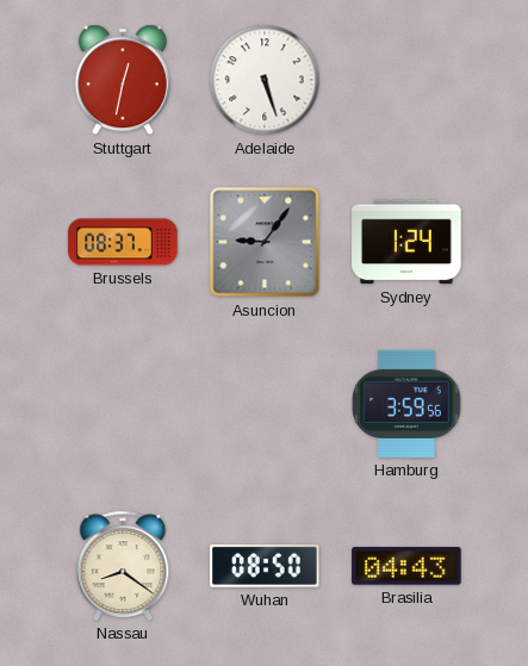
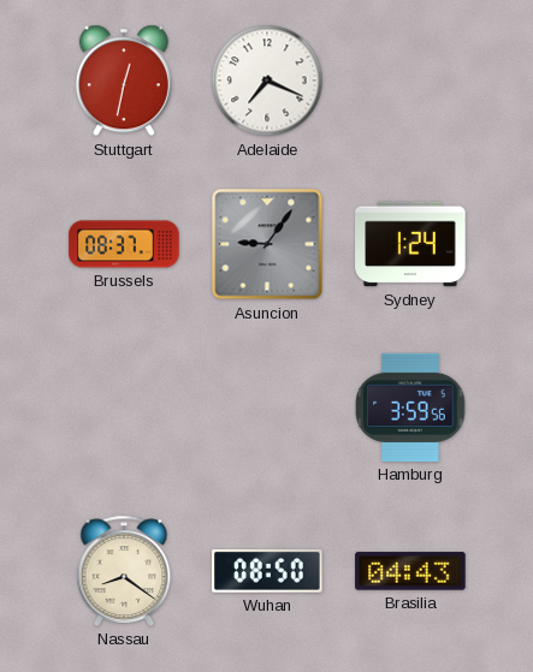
Adelaide: 5:27 -> 7:19 (267, 81)
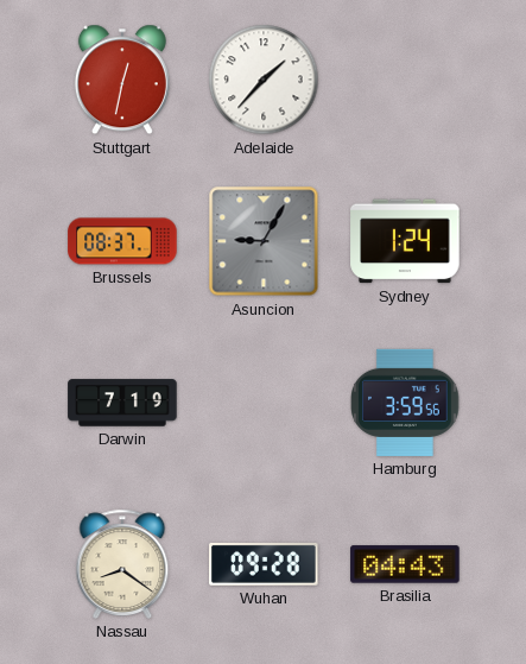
Adelaide: 7:19 -> 1:37 (264, 80)
Asuncion: 9:06 -> 9:05 (264, 241)
Darwin: none -> 7:19 (122, 403)
Wuhan: 08:50 -> 09:28 (264, 564)
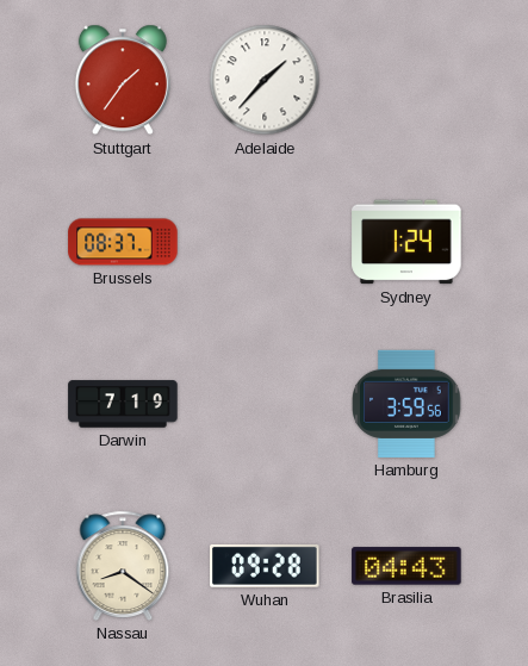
Stuttgart: 12:32 -> 1:36 (123, 80)
Asuncion: 9:05 -> none (264, 241)
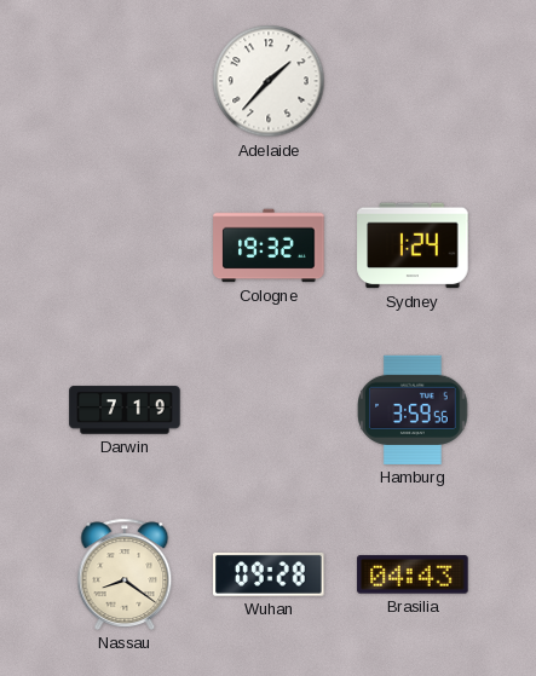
Stuttgart: 1:36 -> none (123, 80)
Brussels: 08:37 -> none (123, 242)
Cologne: none -> 19:32 (269, 245)
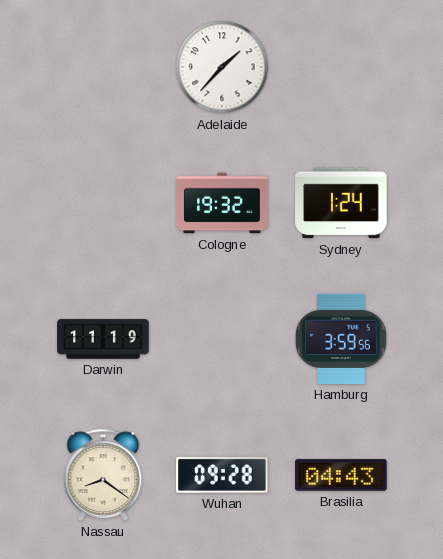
Darwin: 7:19 -> 11:19 (103, 339)
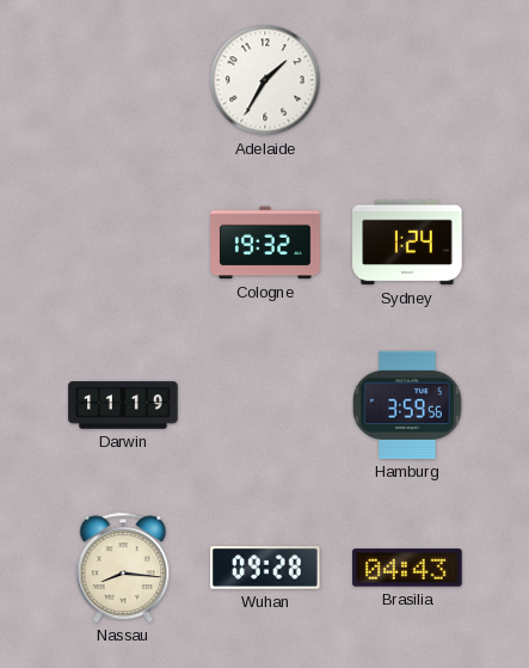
Adelaide: 1:37 -> 1:35 (265, 80)
Nassau: 8:21 -> 8:16 (123, 568)
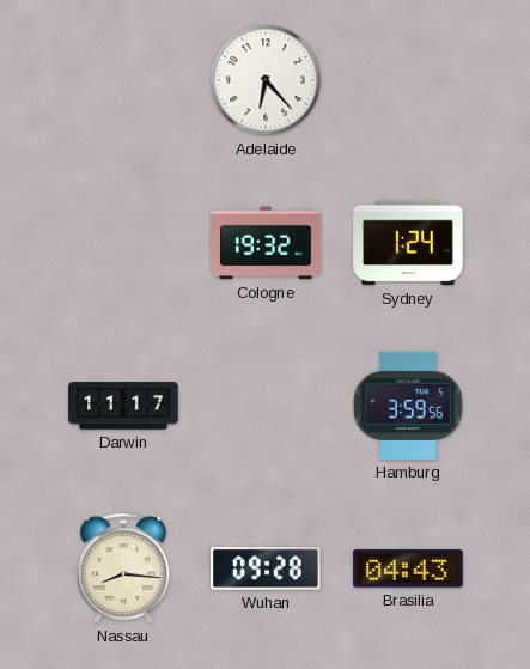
Adelaide: 1:35 -> 6:23 (266, 80)
Darwin: 11:19 -> 11:17 (123, 406)
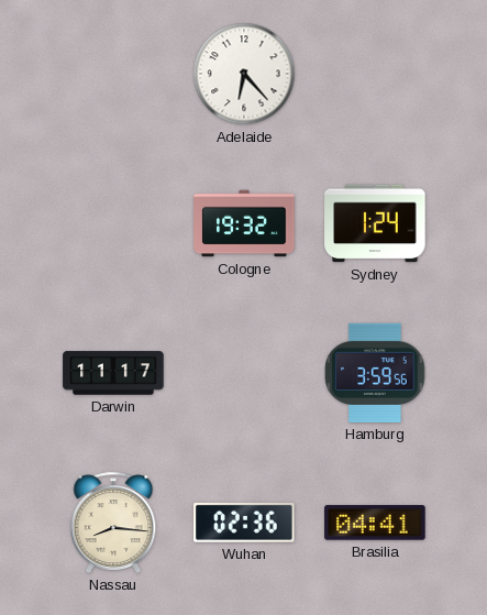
Wuhan: 09:28 -> 02:36 (244, 523)
Brasilia: 04:43 -> 04:41 (375, 523)
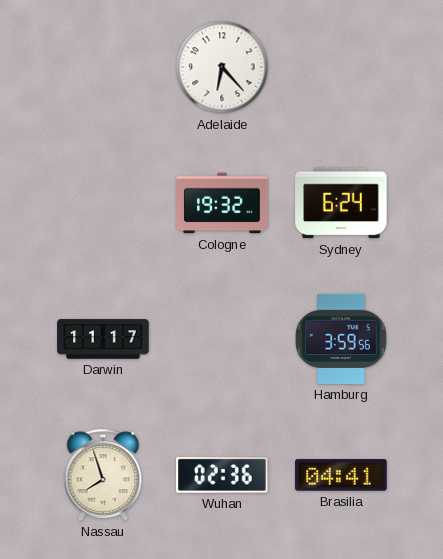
Sydney: 1:24 -> 6:24 (341, 203)
Nassau: 8:16 -> 7:57 (103, 475)
